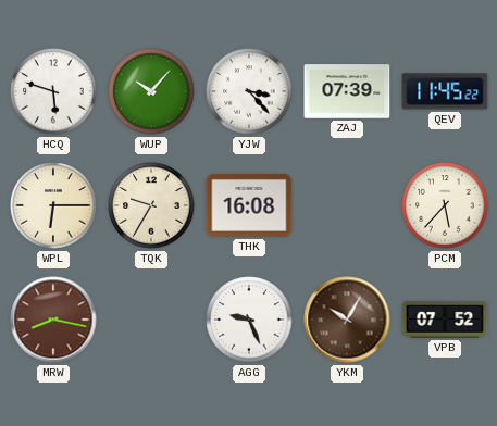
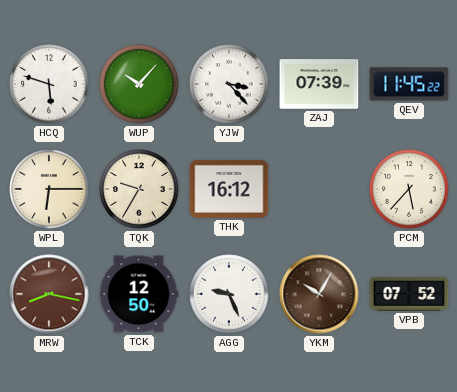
THK: 16:08 -> 16:12 (229, 189)
TCK: none -> 12:50 (139, 294)
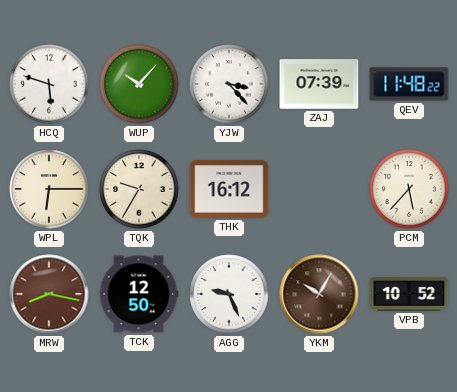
QEV: 11:45 -> 11:48 (409, 84)
VPB: 07:52 -> 10:52 (409, 294)
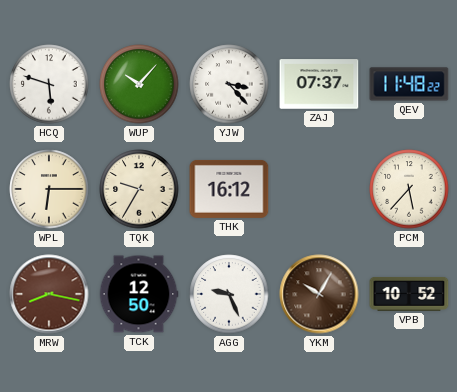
ZAJ: 07:39 -> 07:37 (319, 84)
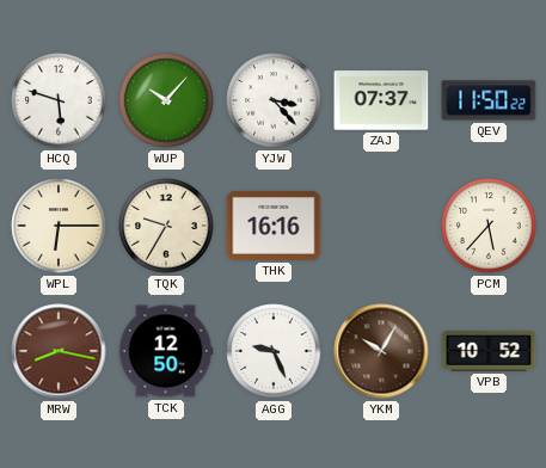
QEV: 11:48 -> 11:50 (489, 100)
THK: 16:12 -> 16:16 (274, 226)
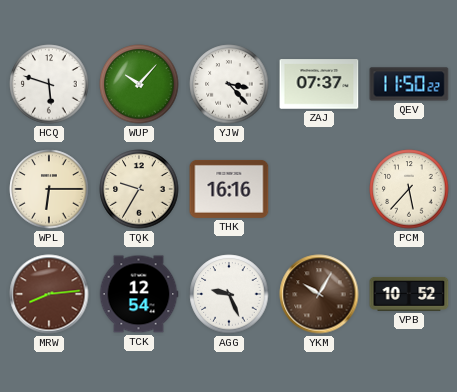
MRW: 8:17 -> 8:14 (49, 294)
TCK: 12:50 -> 12:54 (139, 294)
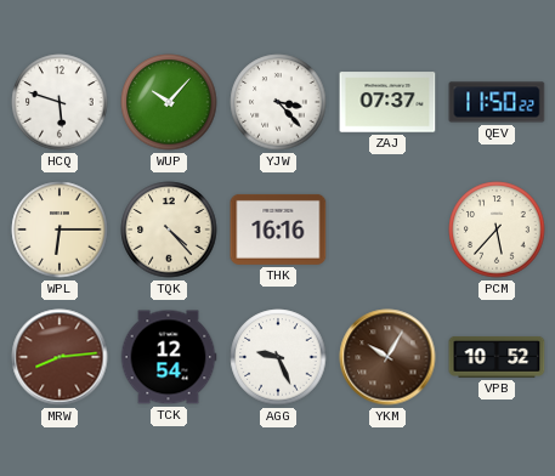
TQK: 9:35 -> 4:23 (169, 229)
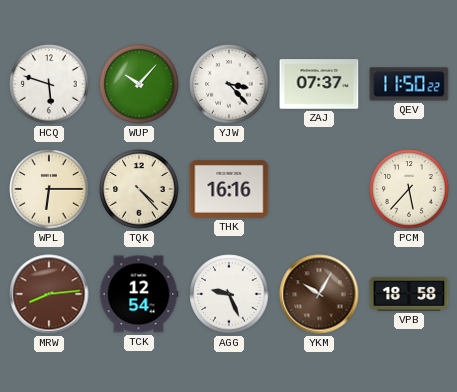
VPB: 10:52 -> 18:58 (409, 294)
